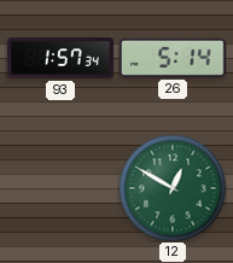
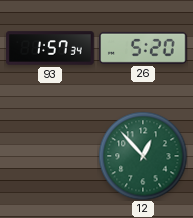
26: 5:14 -> 5:20 (144, 48)
12: 12:50 -> 12:53 (143, 156)
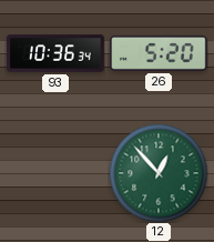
93: 1:57 -> 10:36 (55, 53)
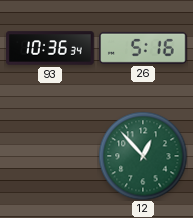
26: 5:20 -> 5:16 (144, 48)
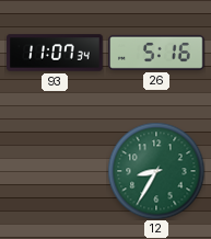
93: 10:36 -> 11:07 (55, 53)
12: 12:53 -> 8:35 (156, 171)
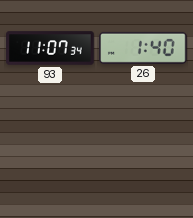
26: 5:16 -> 1:40 (144, 48)
12: 8:35 -> none (156, 171)
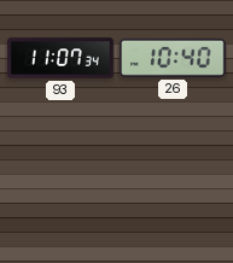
26: 1:40 -> 10:40 (174, 58)
